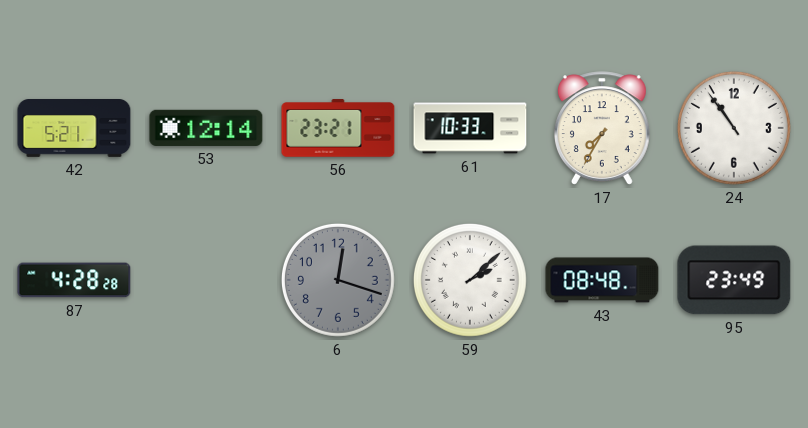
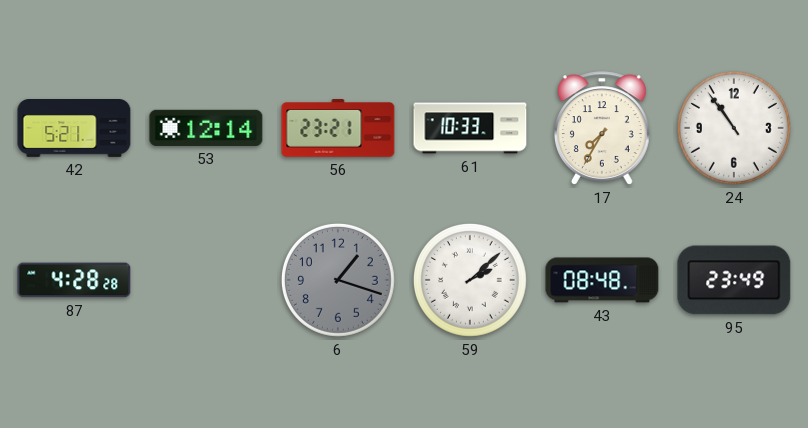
6: 12:18 -> 1:18 (338, 280)
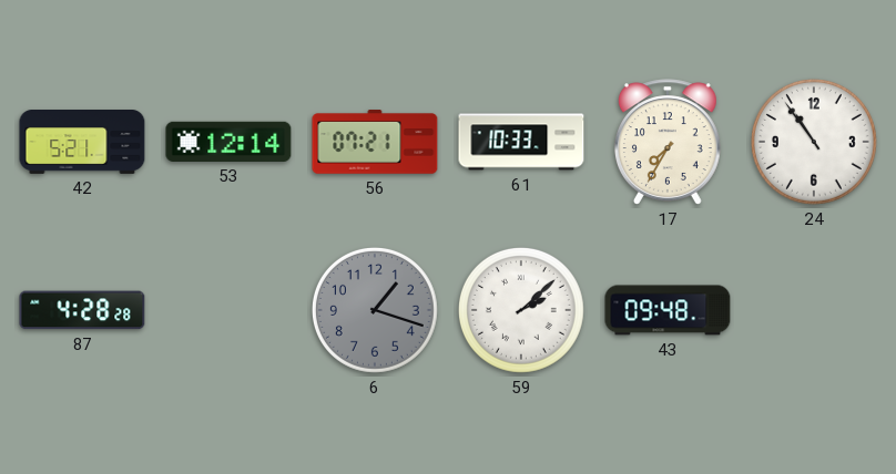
56: 23:21 -> 07:21 (375, 142)
43: 08:48 -> 09:48 (668, 310)
95: 23:49 -> none (734, 280)
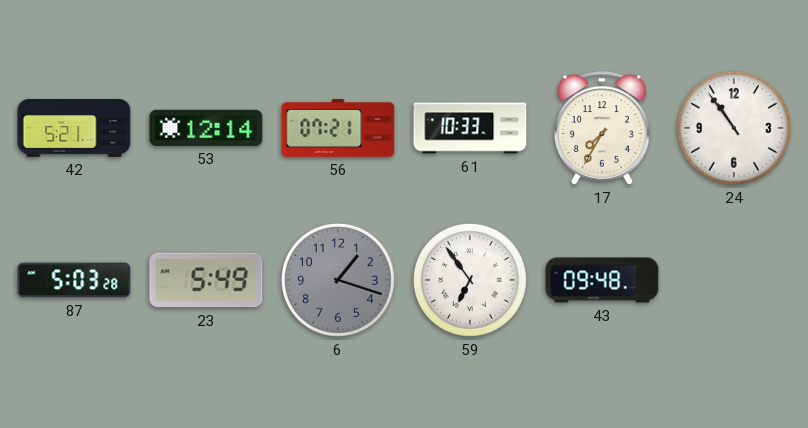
87: 4:28 -> 5:03 (74, 280)
23: none -> 5:49 (206, 280)
59: 2:08 -> 6:54 (470, 280)
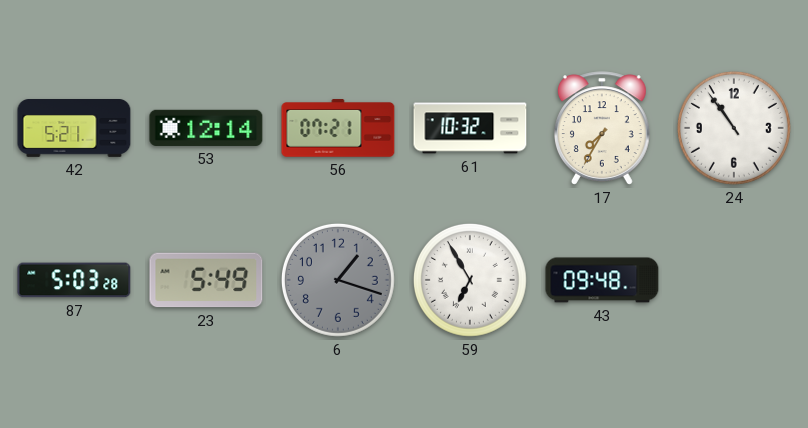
61: 10:33 -> 10:32 (470, 128)
59: 6:54 -> 6:55 (470, 280)
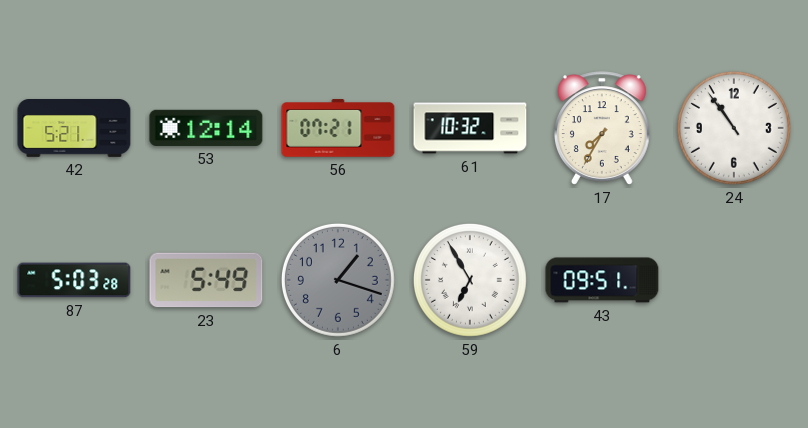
43: 09:48 -> 09:51 (602, 280)
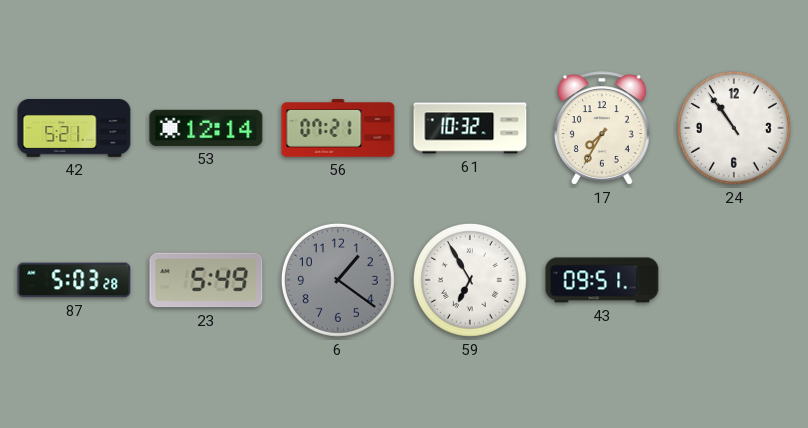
6: 1:18 -> 1:21 (338, 280)
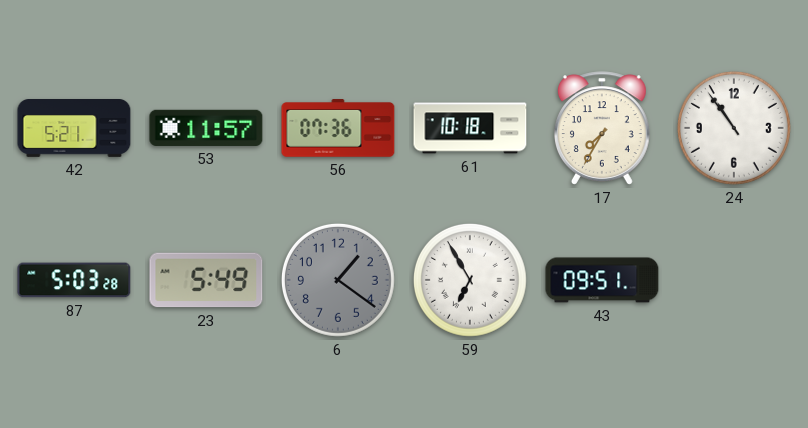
53: 12:14 -> 11:57 (206, 128)
56: 07:21 -> 07:36 (338, 128)
61: 10:32 -> 10:18 (470, 128)
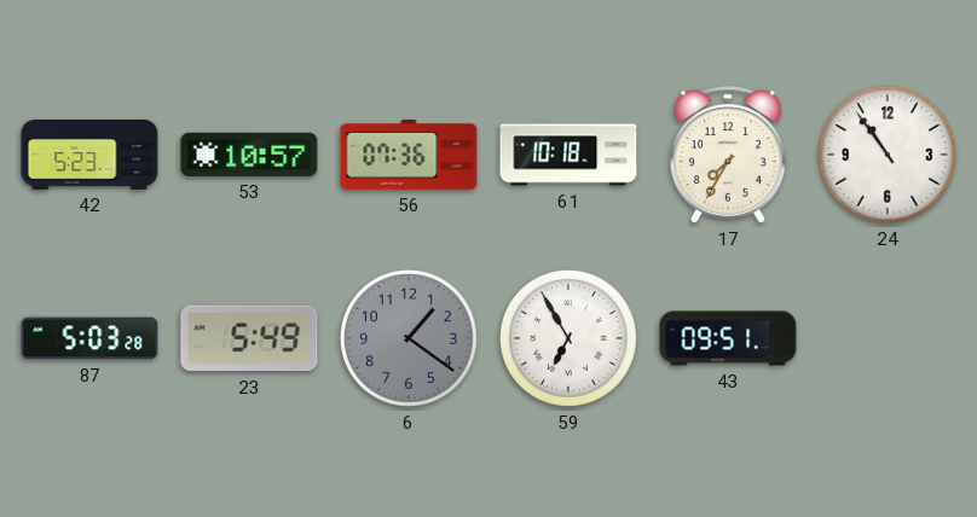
42: 5:21 -> 5:23 (89, 155)
53: 11:57 -> 10:57 (249, 155)
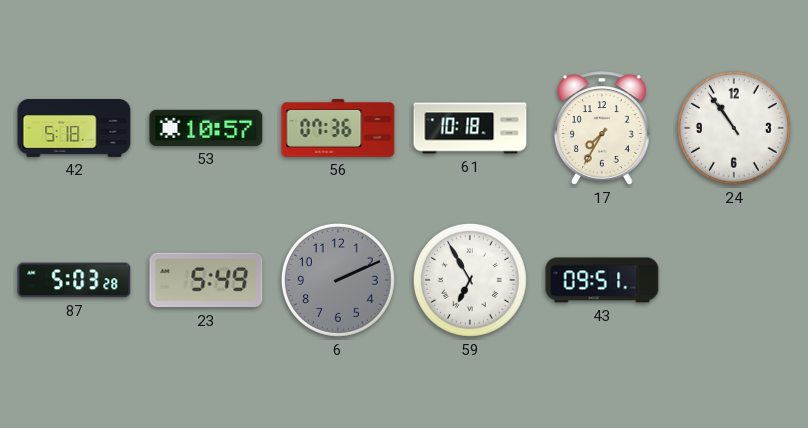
42: 5:23 -> 5:18 (74, 128)
6: 1:21 -> 2:11 (338, 280)
